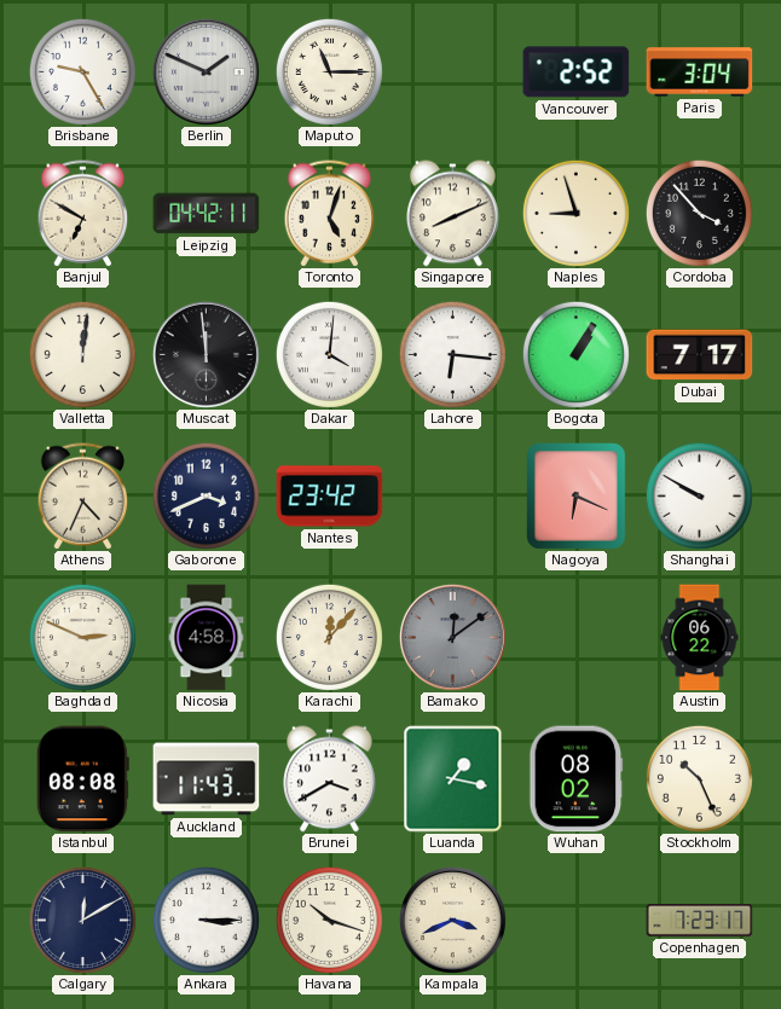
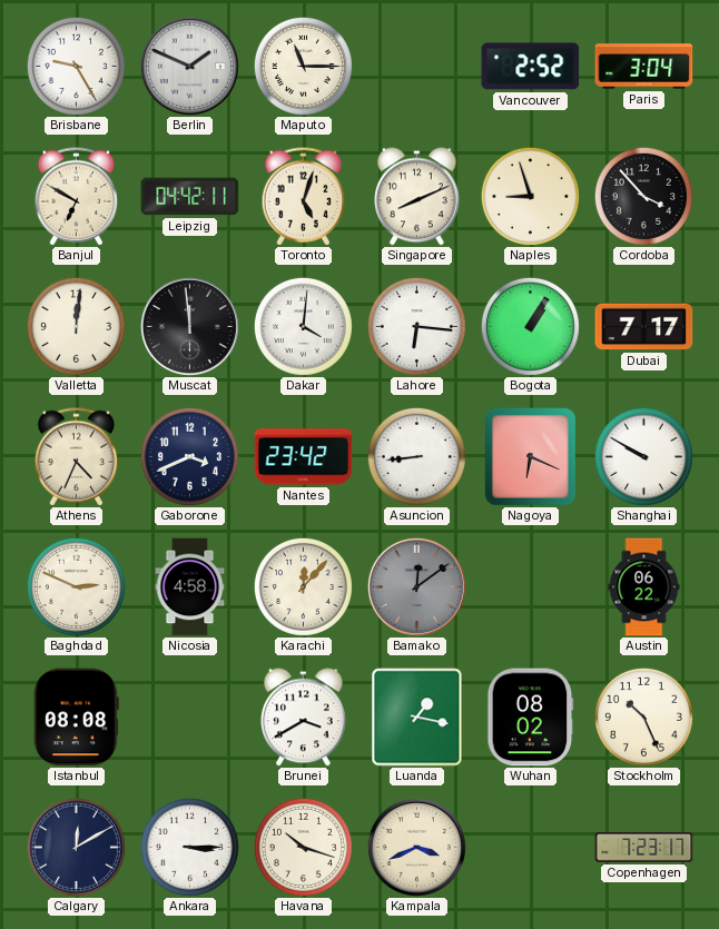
Asuncion: none -> 8:44 (416, 456)
Auckland: 11:43 -> none (207, 779)
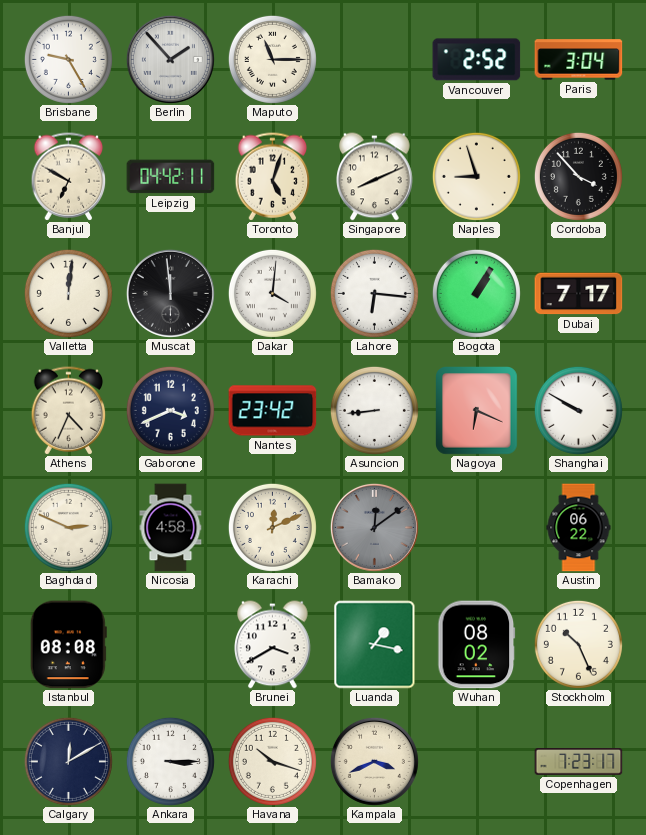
Berlin: 1:49 -> 1:53 (170, 59)
Karachi: 12:07 -> 12:11 (272, 527)
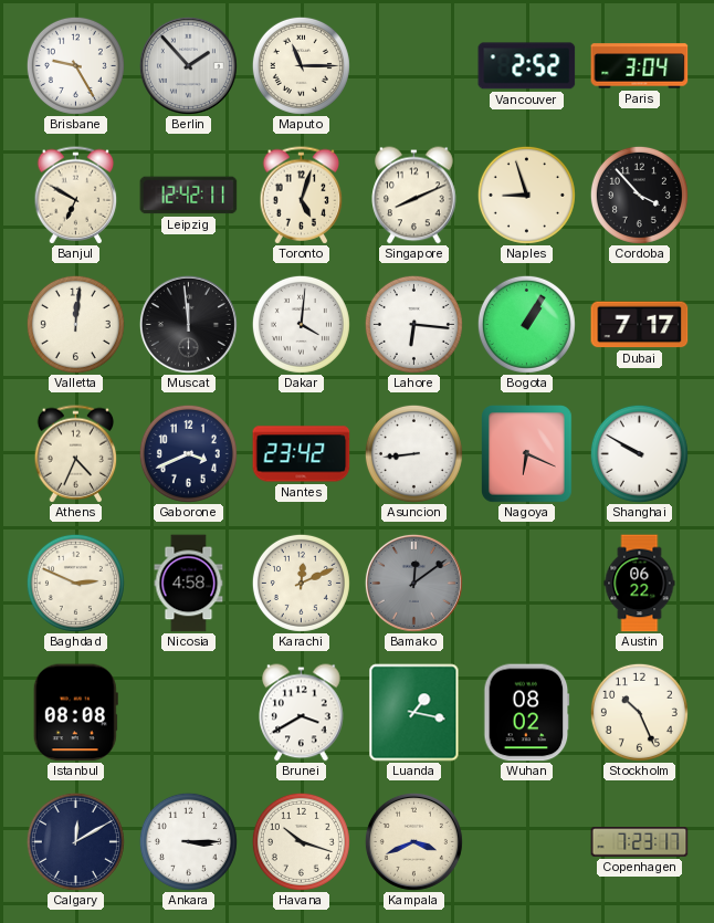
Leipzig: 04:42 -> 12:42 (189, 196)
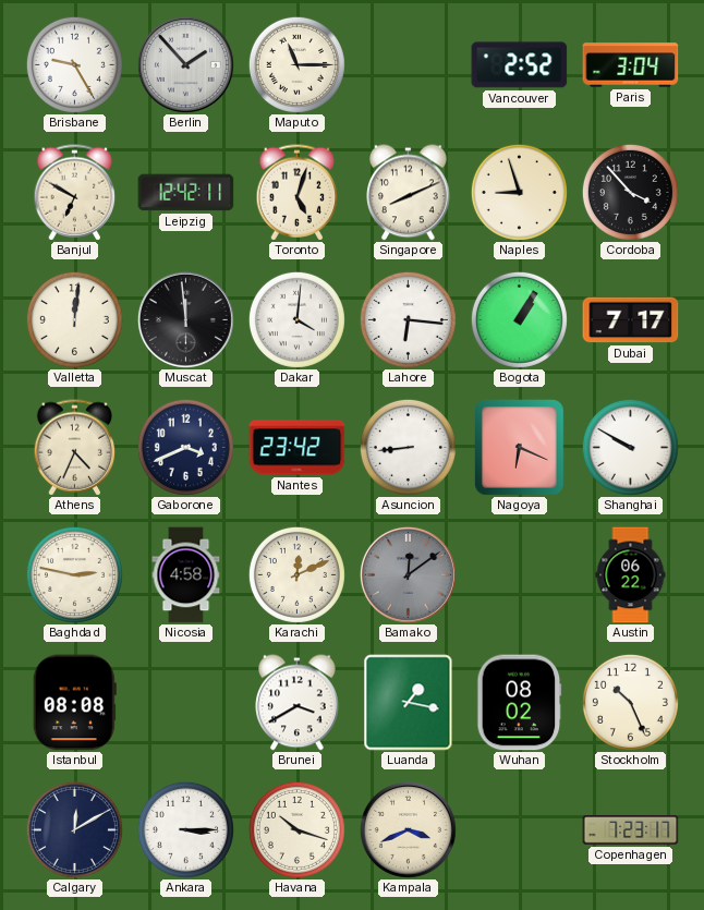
Baghdad: 2:49 -> 2:47 (74, 574)
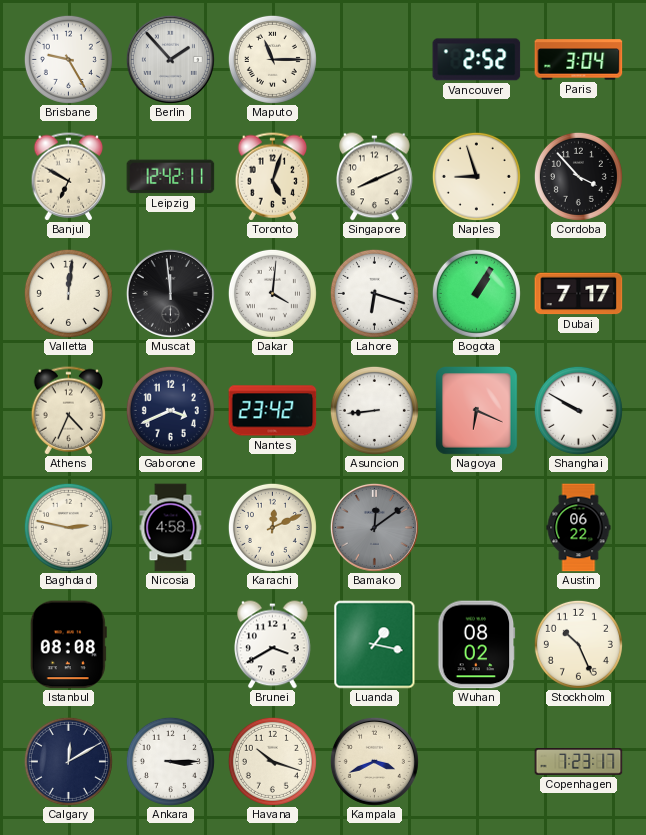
Lahore: 6:16 -> 6:18 (374, 293)
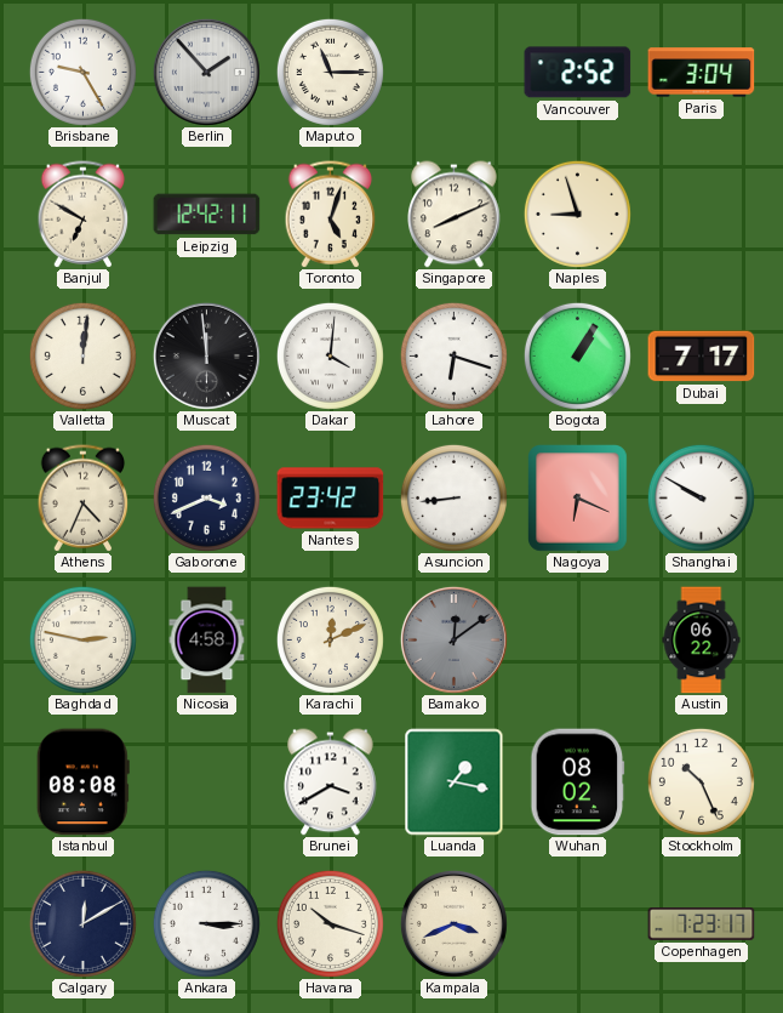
Cordoba: 3:53 -> none (578, 176)
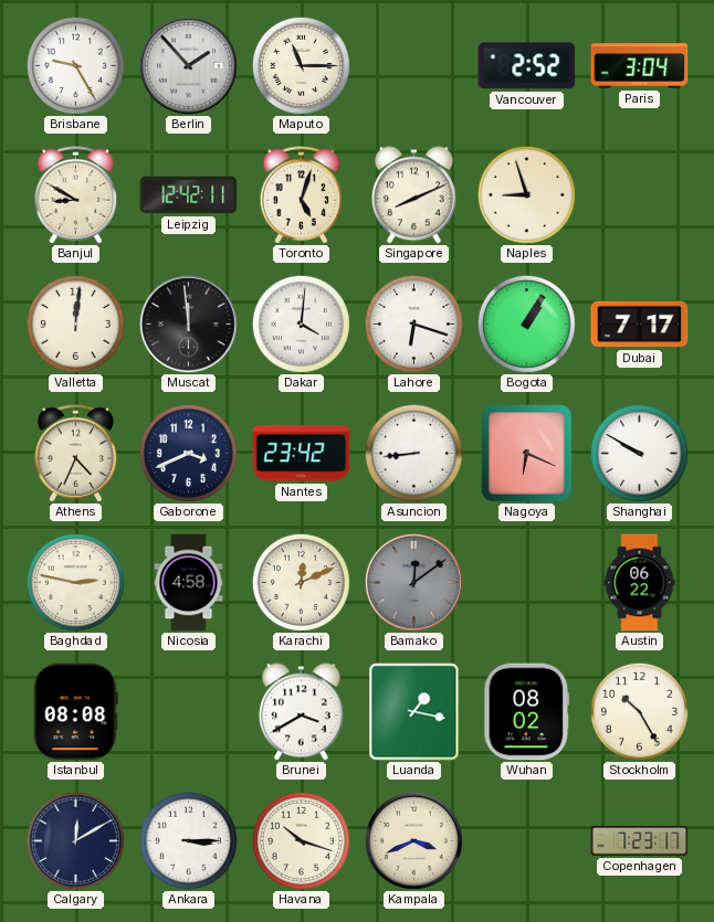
Banjul: 6:50 -> 8:50 (76, 195)
Stockholm: 10:26 -> 10:25 (639, 711)
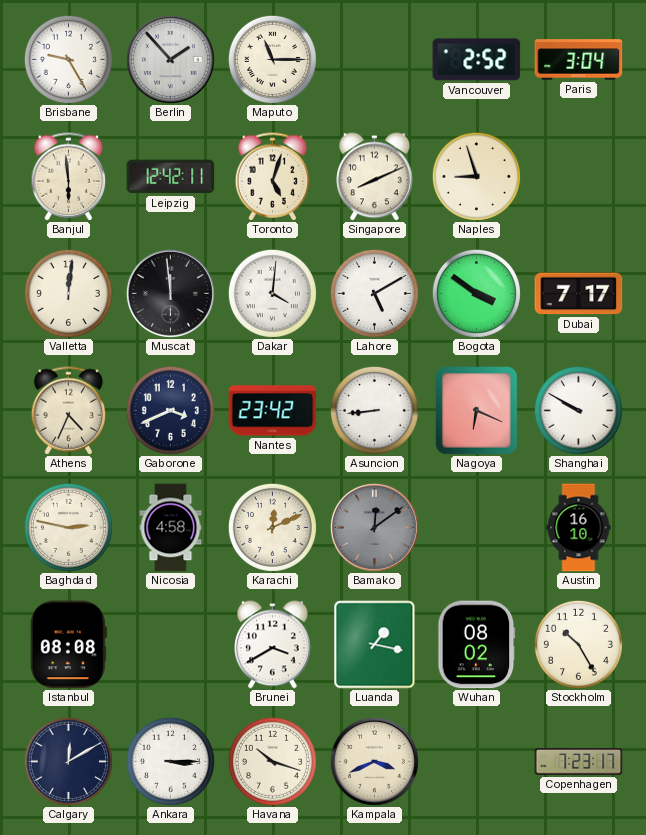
Banjul: 8:50 -> 5:59 (69, 177)
Lahore: 6:18 -> 5:10 (374, 293)
Bogota: 1:05 -> 3:51 (476, 293)
Austin: 06:22 -> 16:10 (579, 528)
